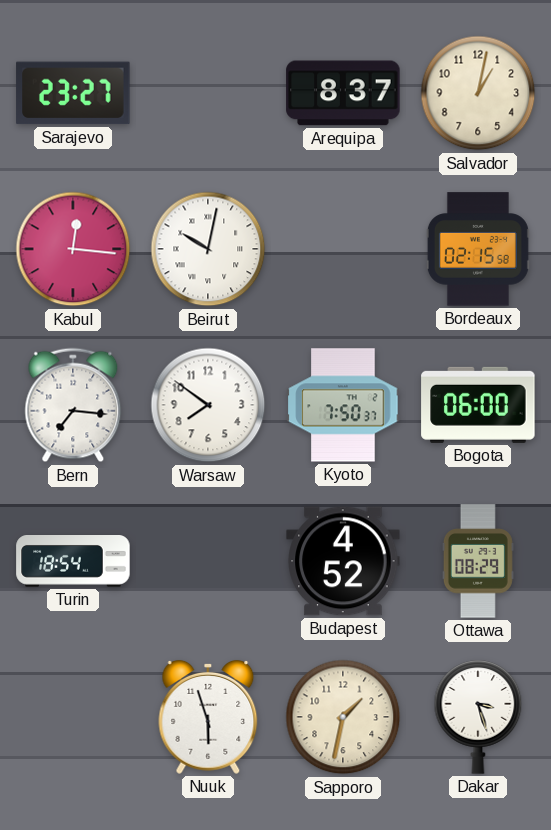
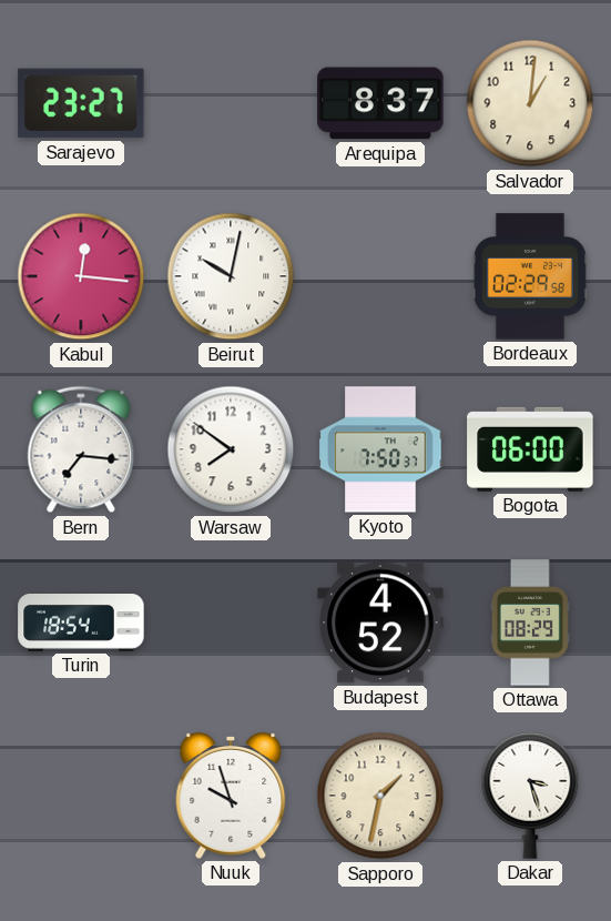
Salvador: 1:02 -> 1:01 (530, 103)
Bordeaux: 02:15 -> 02:29 (530, 276)
Nuuk: 5:57 -> 9:57 (231, 796)
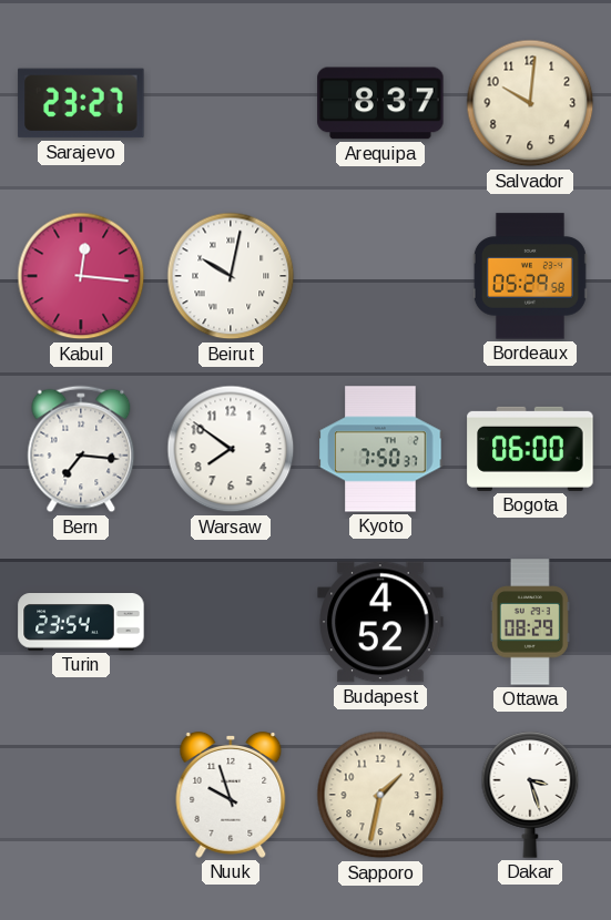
Salvador: 1:01 -> 10:01 (530, 103)
Bordeaux: 02:29 -> 05:29 (530, 276)
Turin: 18:54 -> 23:54 (81, 623)
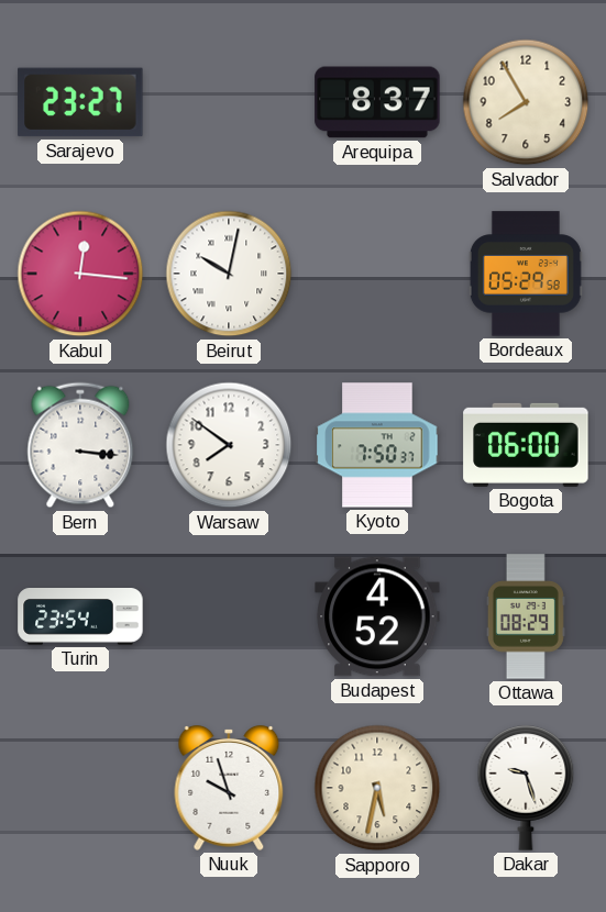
Salvador: 10:01 -> 7:55 (526, 102)
Bern: 7:16 -> 3:16 (80, 445)
Sapporo: 1:32 -> 5:32 (377, 788)
Dakar: 3:27 -> 9:27 (526, 788)
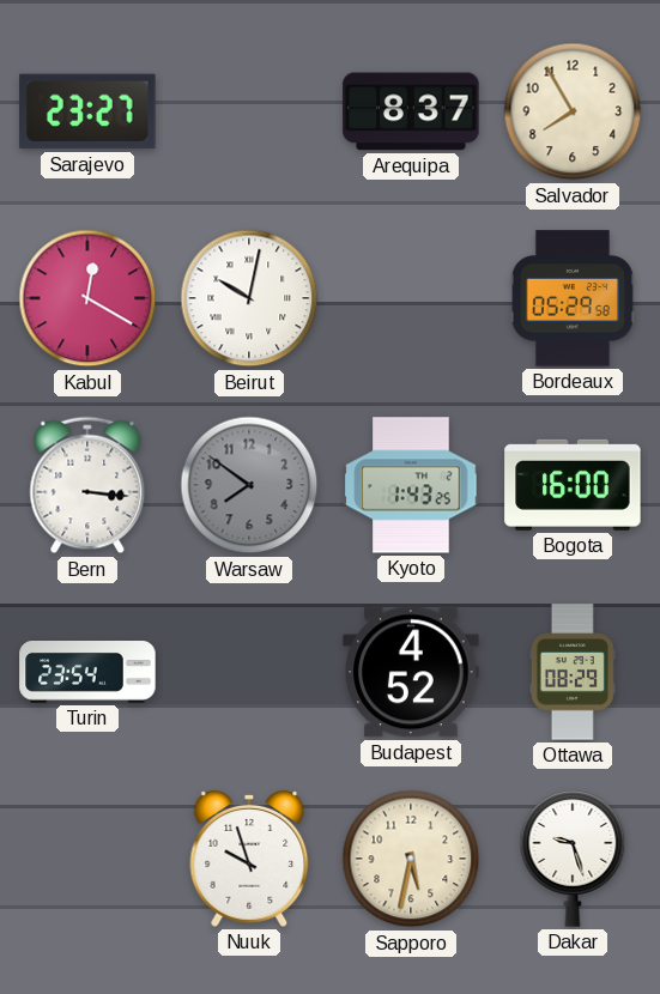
Kabul: 12:16 -> 12:20 (87, 298)
Warsaw dial: white -> grey (249, 485)
Kyoto: 7:50 -> 1:43 (411, 485)
Bogota: 06:00 -> 16:00 (573, 485)
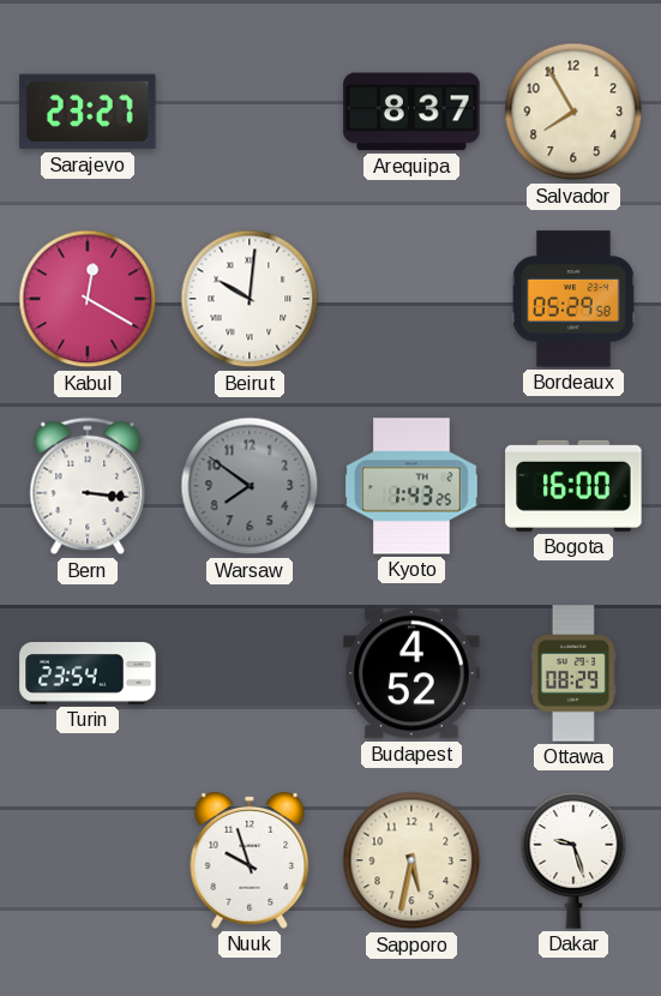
Beirut: 10:02 -> 10:01 (250, 299)
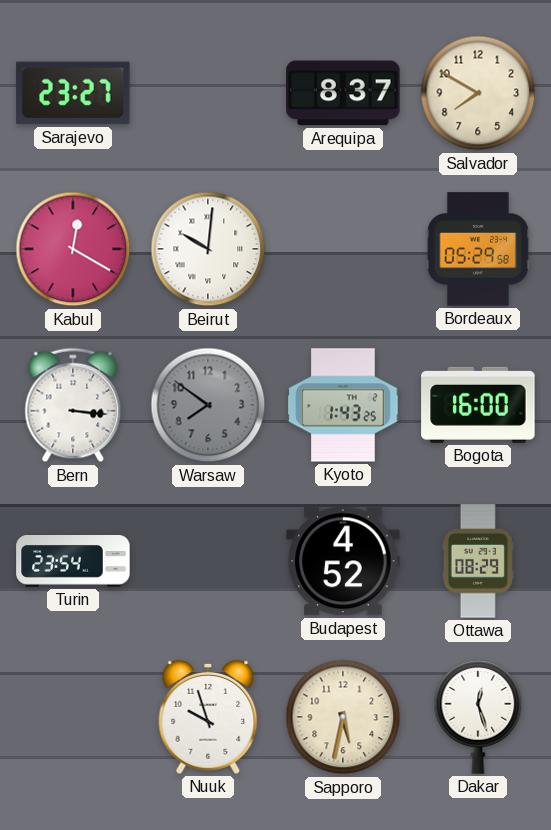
Salvador: 7:55 -> 7:50 (478, 93)
Dakar: 9:27 -> 12:27 (478, 717)
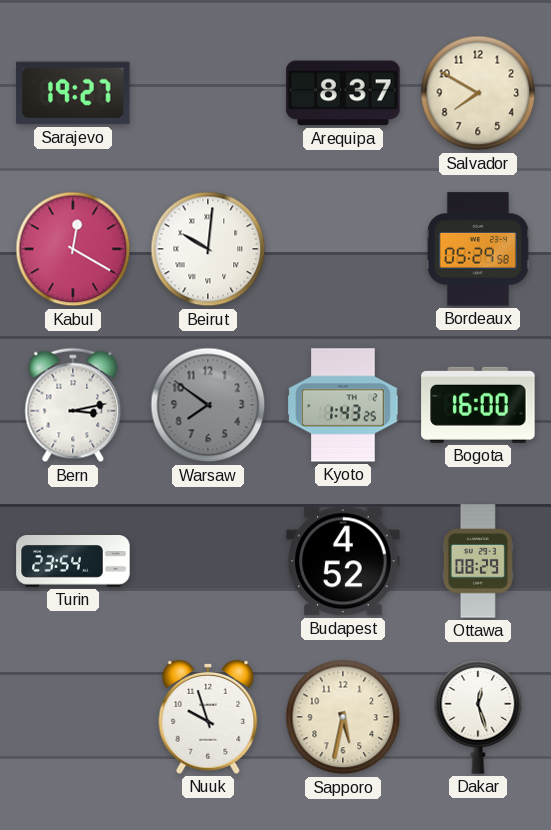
Sarajevo: 23:27 -> 19:27 (73, 93)
Bern: 3:16 -> 3:13 (73, 405)
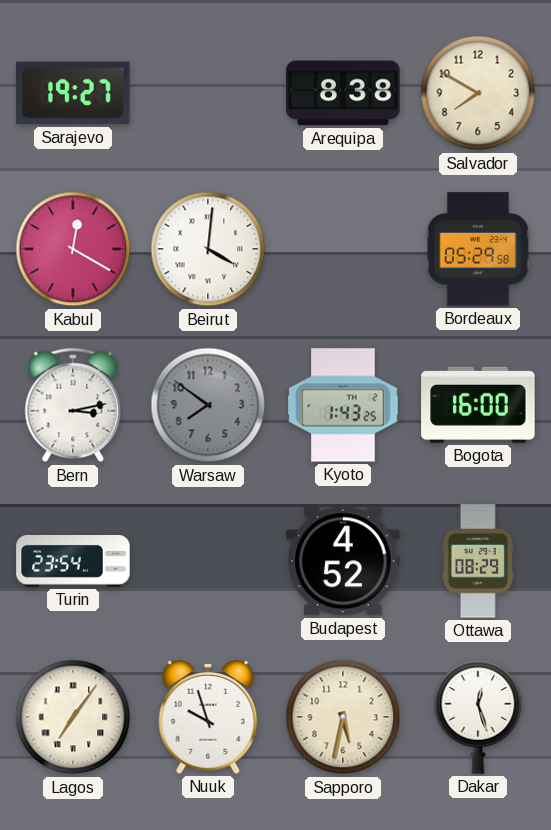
Arequipa: 8:37 -> 8:38 (343, 93)
Beirut: 10:01 -> 4:01 (208, 249)
Lagos: none -> 7:06 (73, 717)
